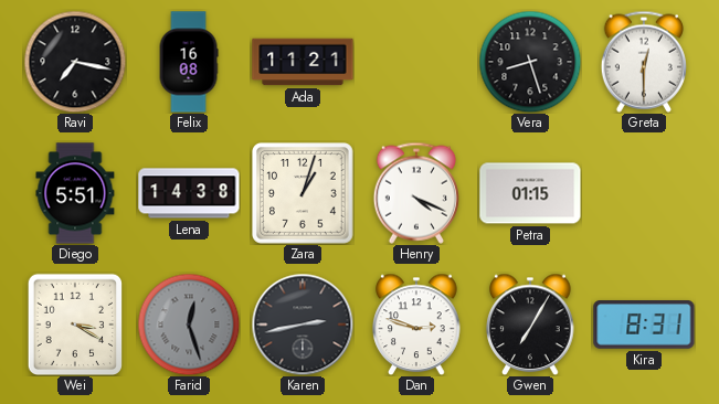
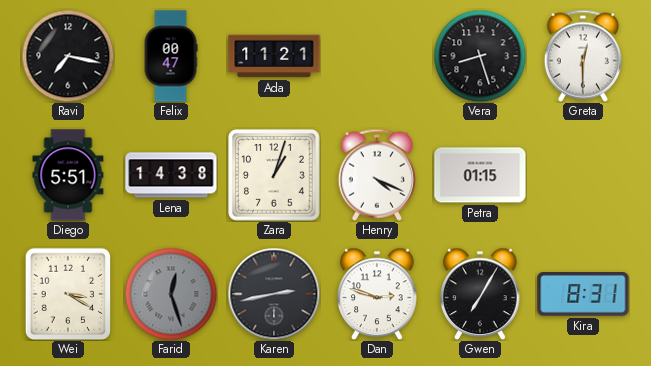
Felix: 16:08 -> 00:47 (171, 56)
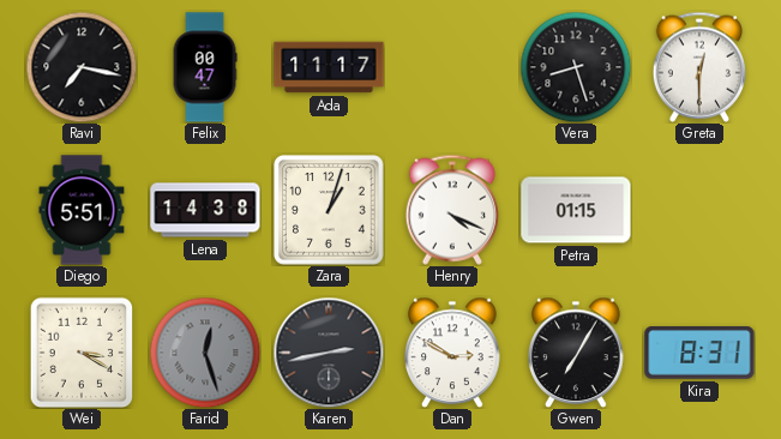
Ada: 11:21 -> 11:17 (329, 67)
Dan: 2:48 -> 2:50 (452, 353)
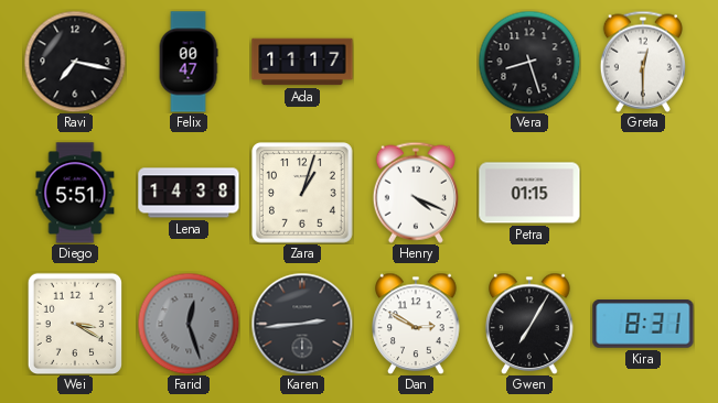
Karen: 2:43 -> 2:44 (302, 324)
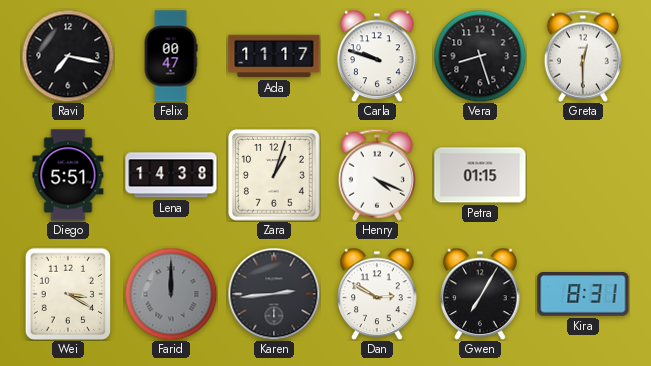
Carla: none -> 9:48 (377, 56)
Farid: 12:27 -> 12:00 (171, 294)
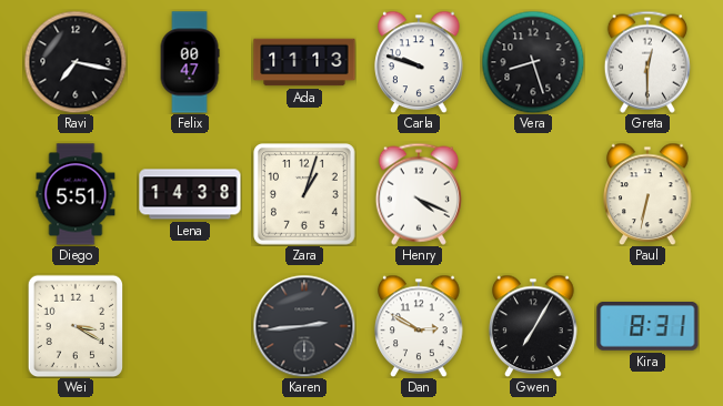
Ada: 11:17 -> 11:13 (304, 62)
Petra: 01:15 -> none (480, 175)
Paul: none -> 6:32 (647, 194)
Farid: 12:00 -> none (171, 294)
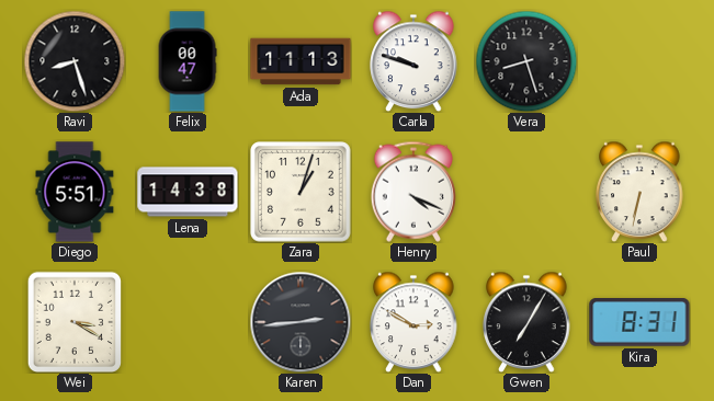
Ravi: 7:17 -> 8:27 (75, 61)
Greta: 12:30 -> none (647, 62)
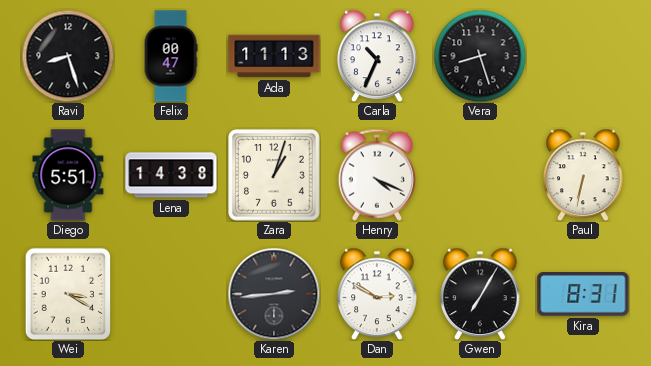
Carla: 9:48 -> 10:34 (377, 56)
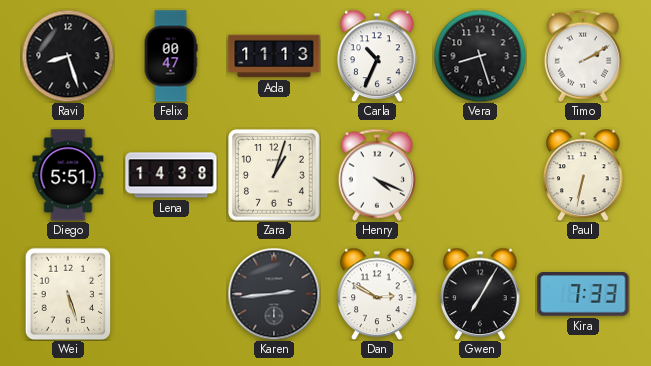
Timo: none -> 2:10 (583, 56)
Wei: 3:20 -> 5:27 (68, 294)
Kira: 8:31 -> 7:33 (583, 294)
